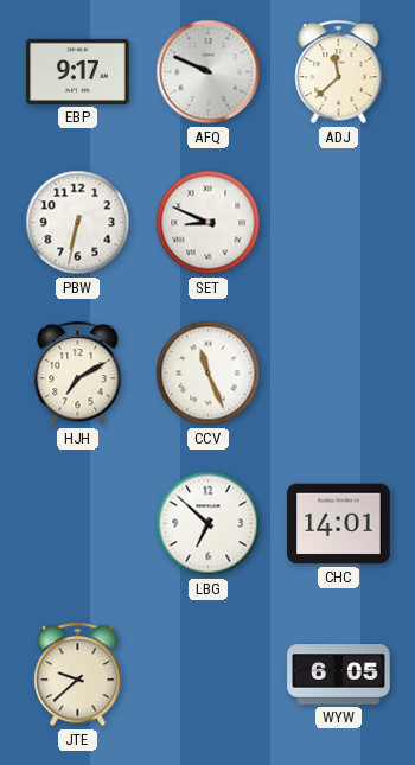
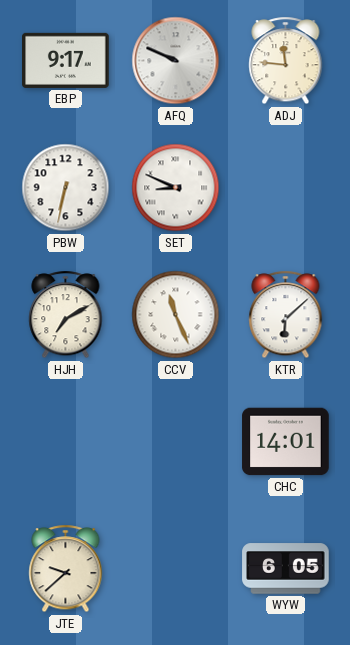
ADJ: 11:38 -> 11:46 (286, 61)
KTR: none -> 6:08 (286, 315)
LBG: 6:52 -> none (209, 524)
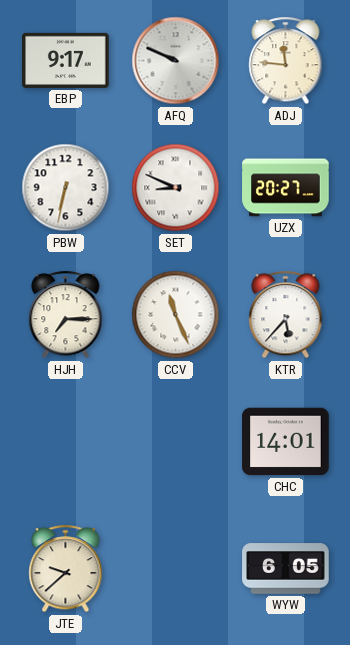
UZX: none -> 20:27 (286, 188)
HJH: 7:10 -> 7:15 (66, 315)
KTR: 6:08 -> 5:37 (286, 315)
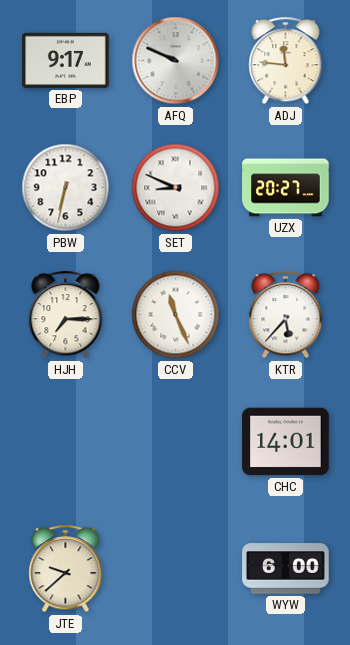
WYW: 6:05 -> 6:00 (286, 569)
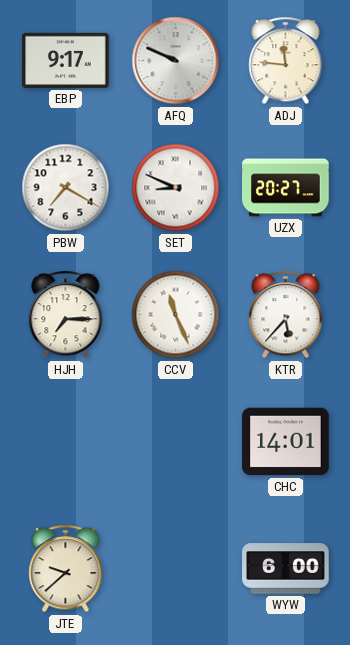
PBW: 6:32 -> 7:20 (66, 188)
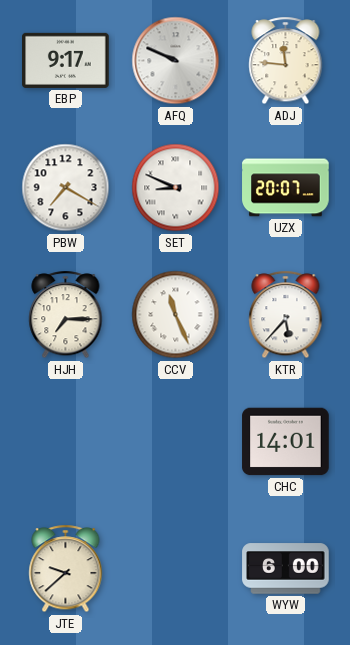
UZX: 20:27 -> 20:07 (286, 188)
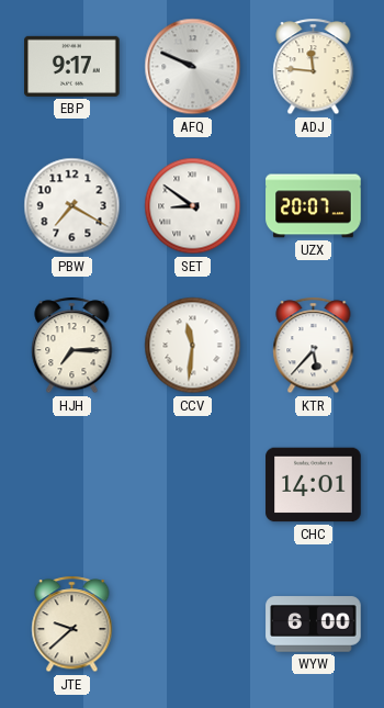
SET: 8:49 -> 8:51 (193, 206)
CCV: 11:26 -> 11:31 (193, 346)
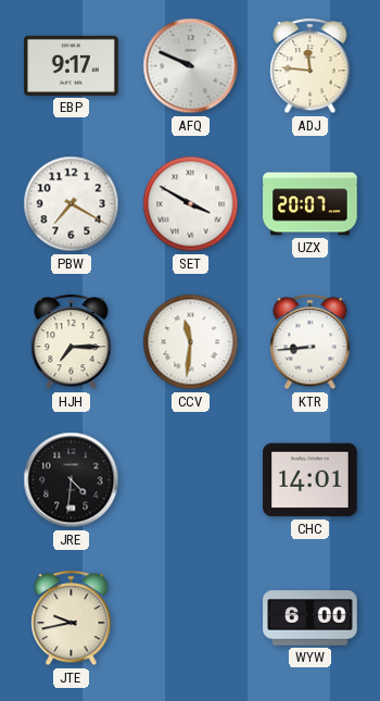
SET: 8:51 -> 3:50 (191, 204)
KTR: 5:37 -> 8:44 (311, 342)
JRE: none -> 4:31 (72, 480)
JTE: 9:38 -> 9:43 (72, 618)
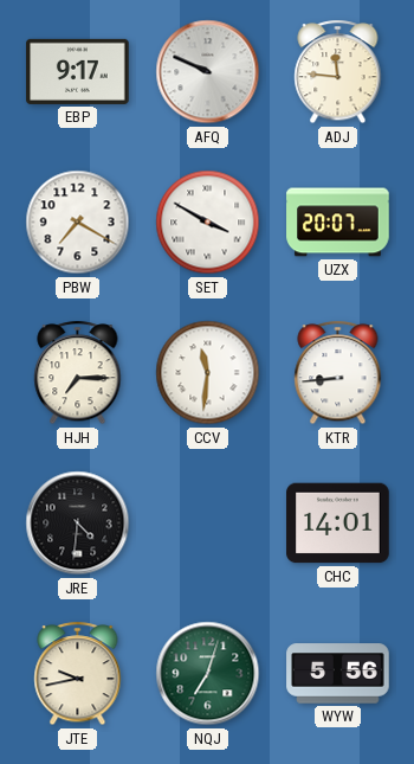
NQJ: none -> 7:03 (208, 674)
WYW: 6:00 -> 5:56 (338, 674)
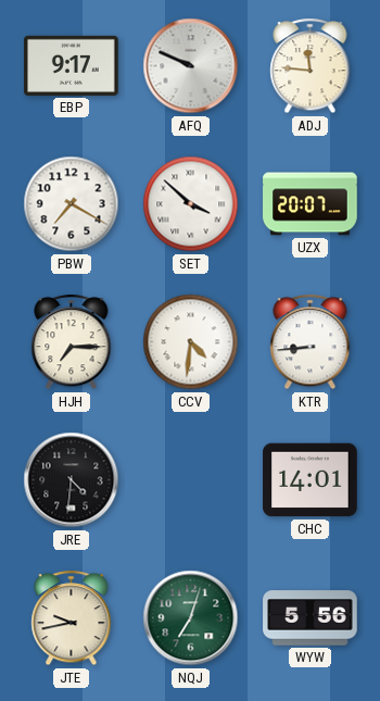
SET: 3:50 -> 3:52 (191, 204)
CCV: 11:31 -> 4:31 (191, 342)
